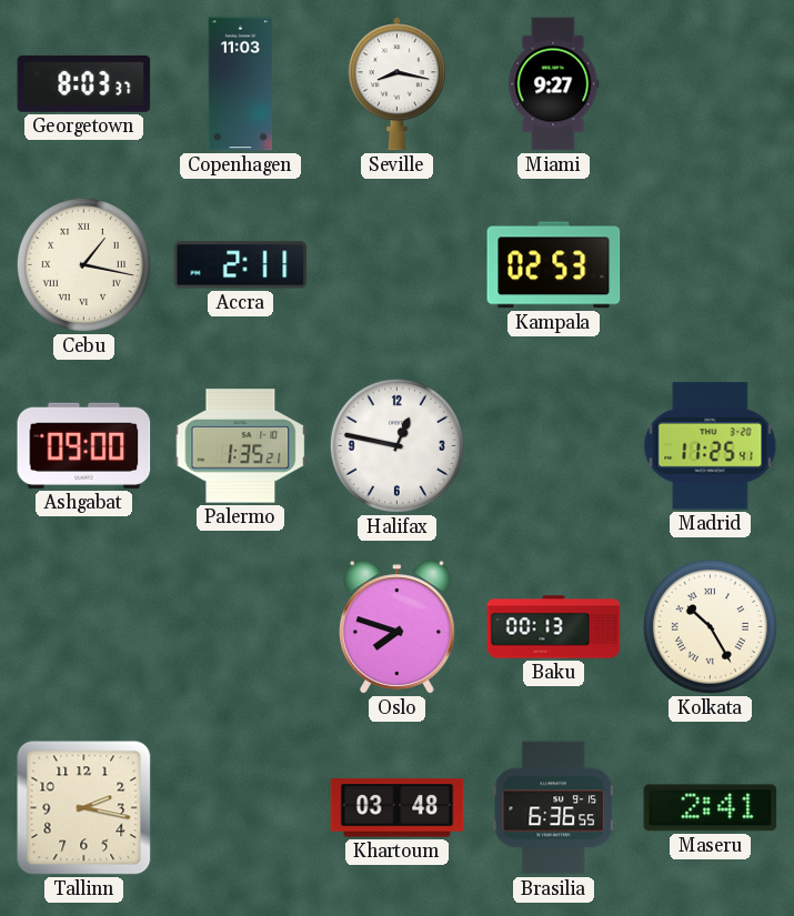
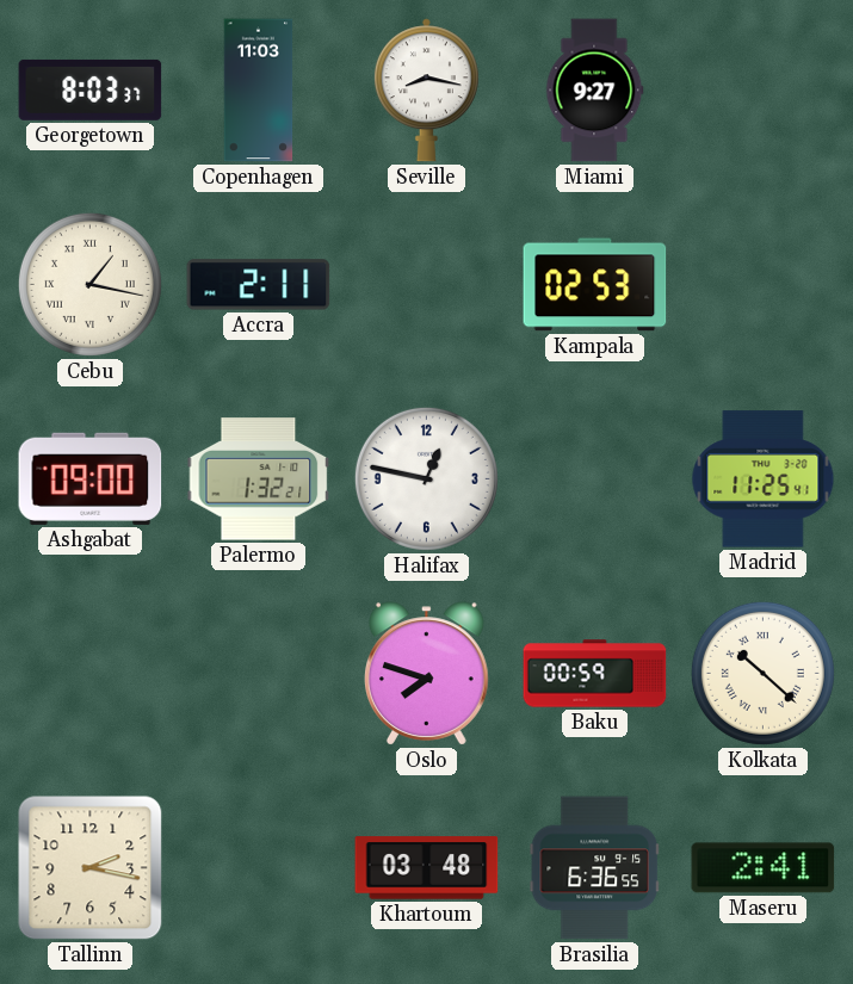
Palermo: 1:35 -> 1:32 (259, 479)
Baku: 00:13 -> 00:59 (595, 674)
Kolkata: 10:25 -> 10:22 (762, 673)
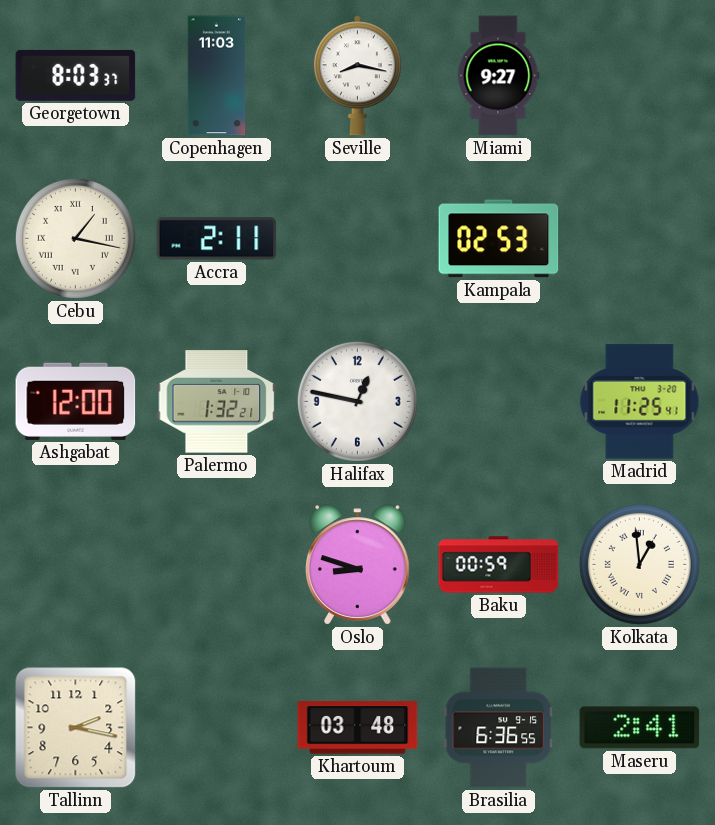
Ashgabat: 09:00 -> 12:00 (76, 401)
Oslo: 7:48 -> 8:48 (358, 565)
Kolkata: 10:22 -> 12:59 (639, 564)
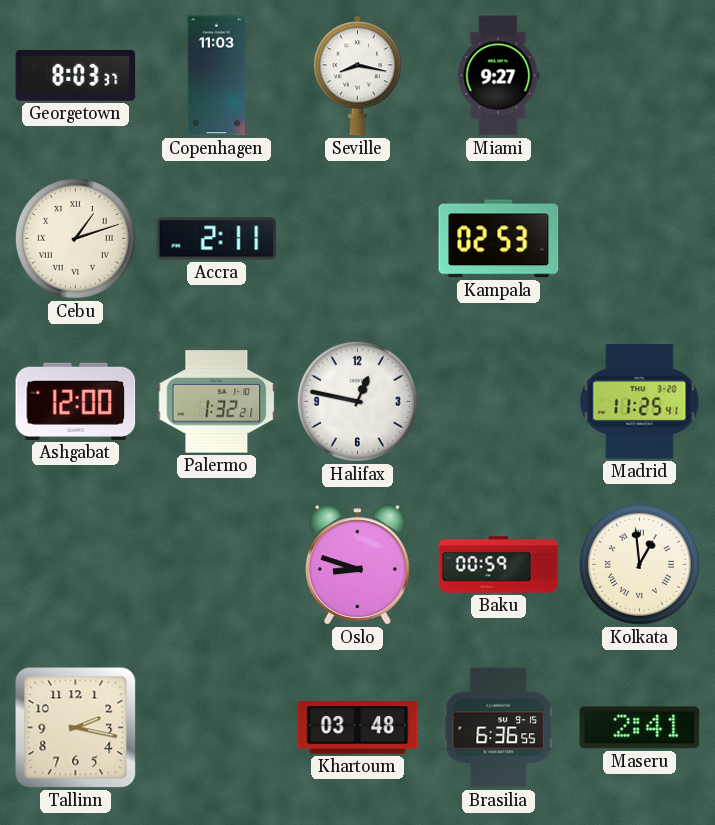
Cebu: 1:17 -> 1:12 (75, 238)
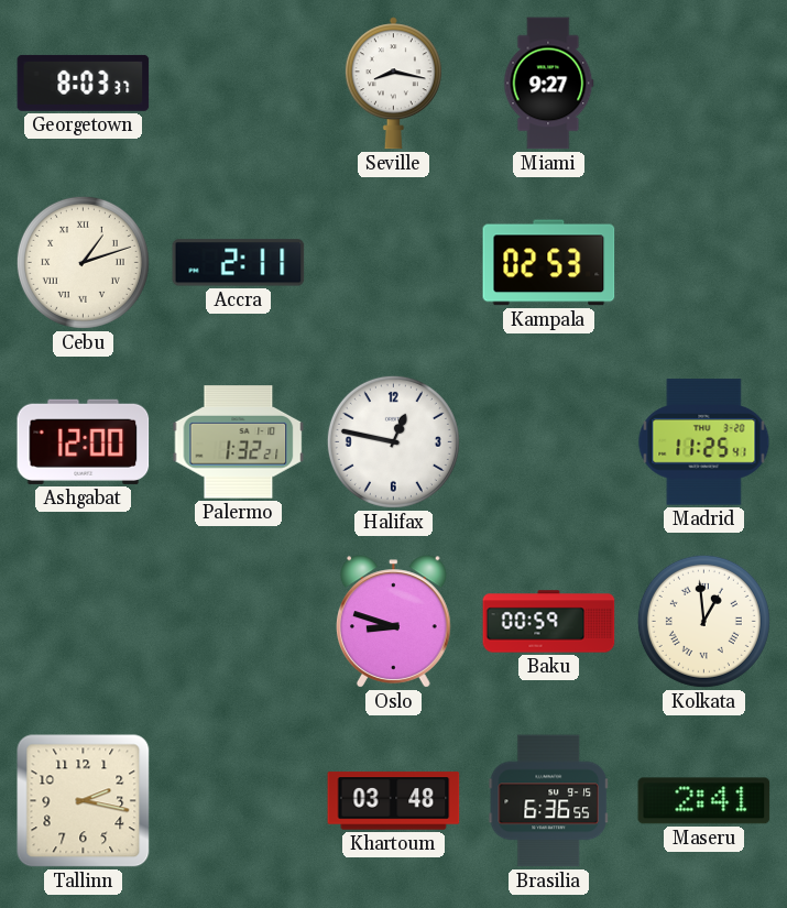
Copenhagen: 11:03 -> none (217, 76)
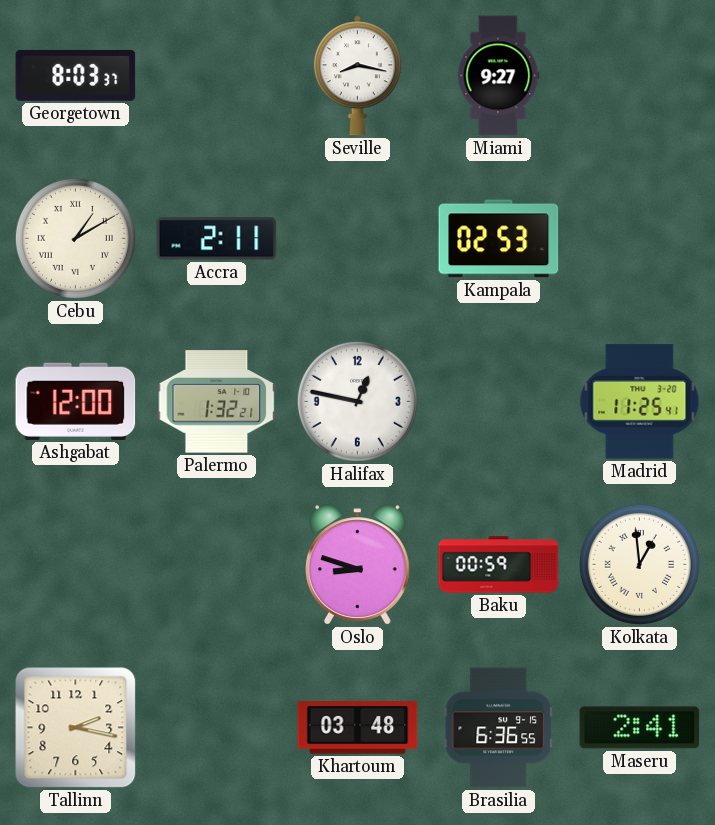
Cebu: 1:12 -> 1:10 (75, 238)
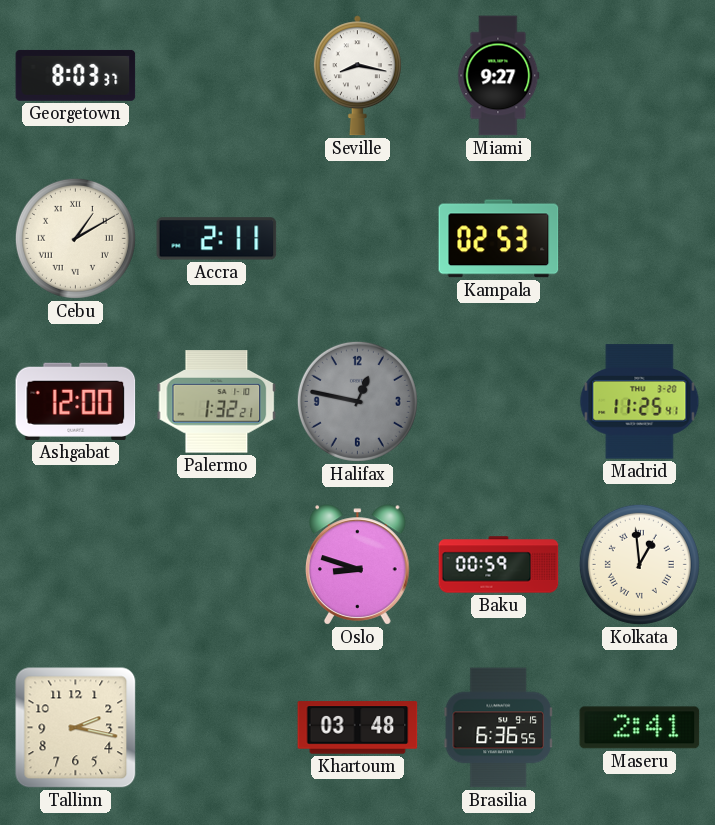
Halifax dial: white -> grey (357, 401)
